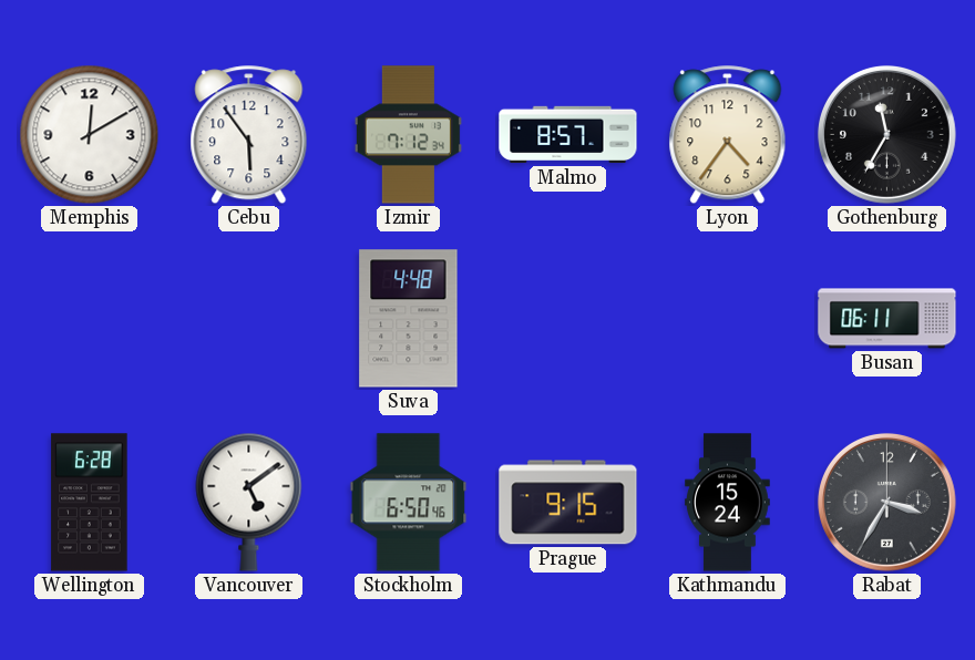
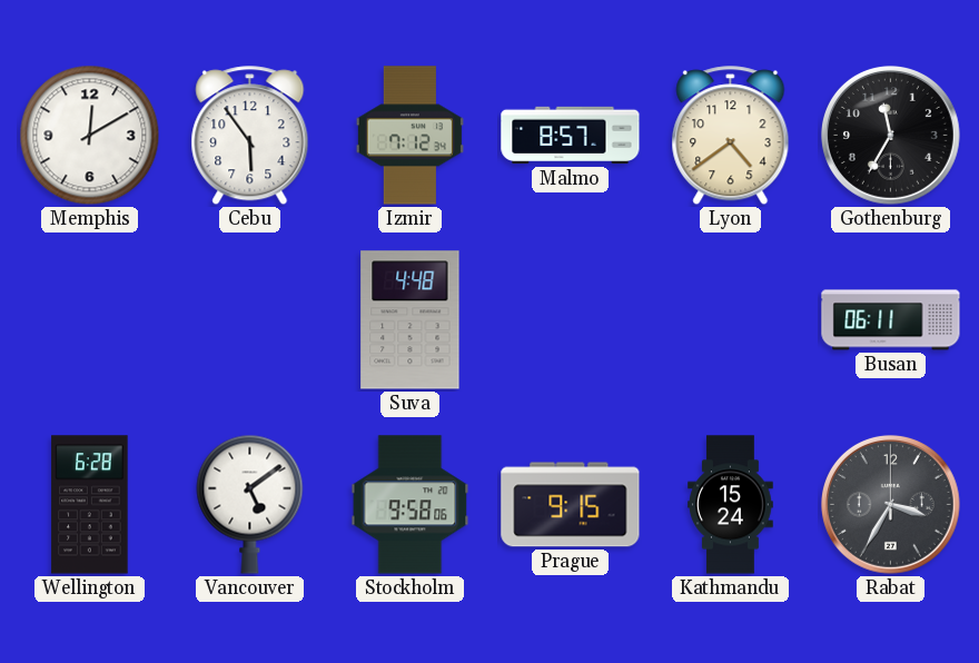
Lyon: 4:36 -> 4:39 (731, 136)
Stockholm: 6:50 -> 9:58 (411, 505)
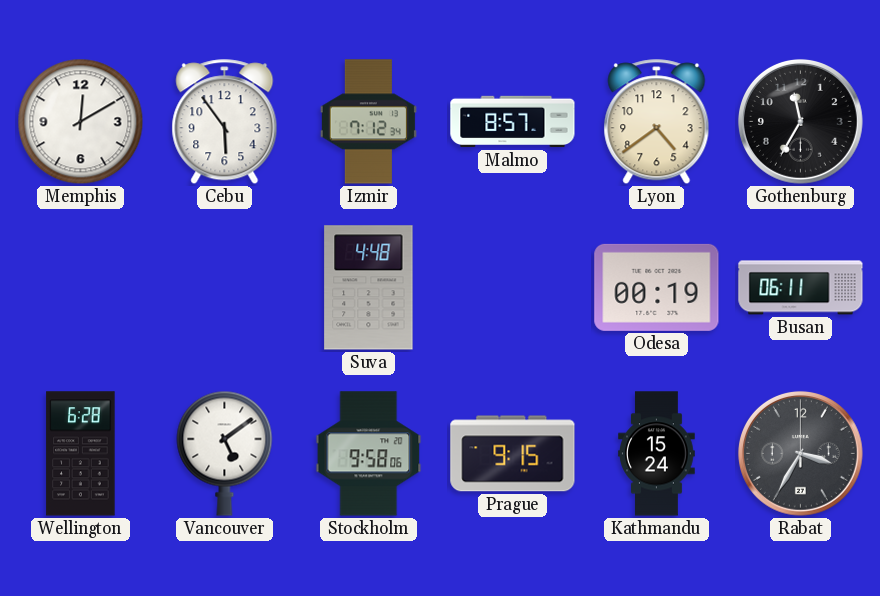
Odesa: none -> 00:19 (657, 287)
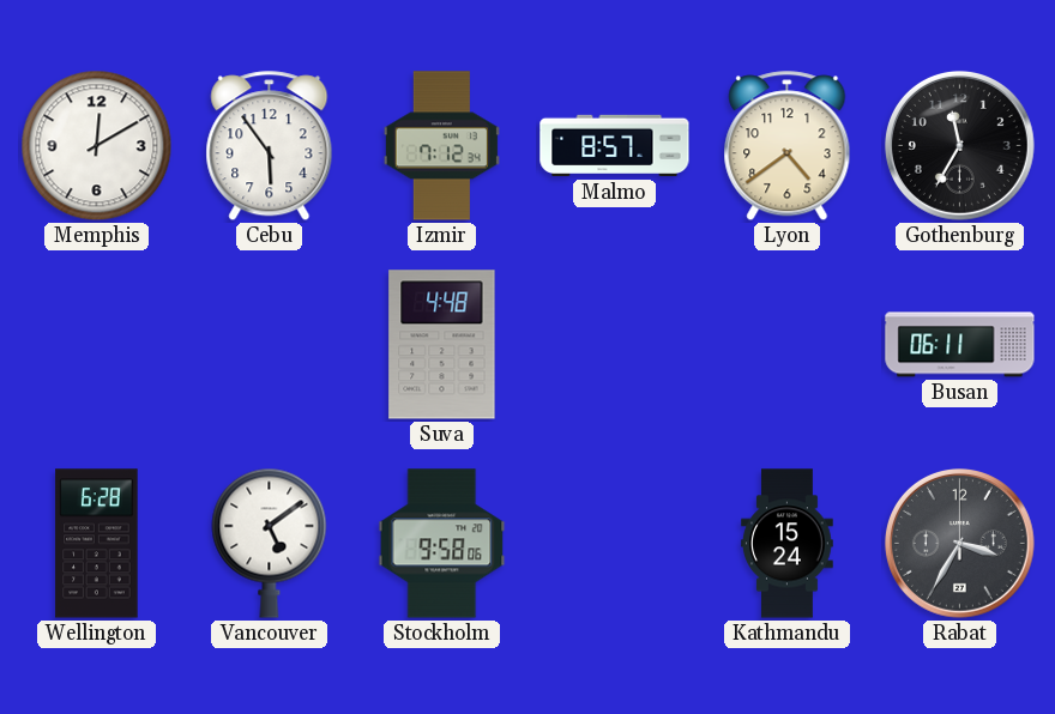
Odesa: 00:19 -> none (657, 287)
Prague: 9:15 -> none (513, 454)
